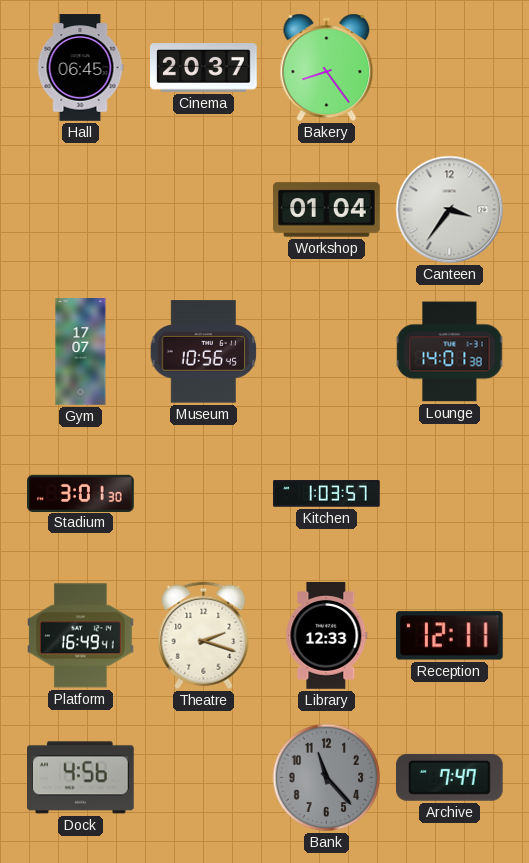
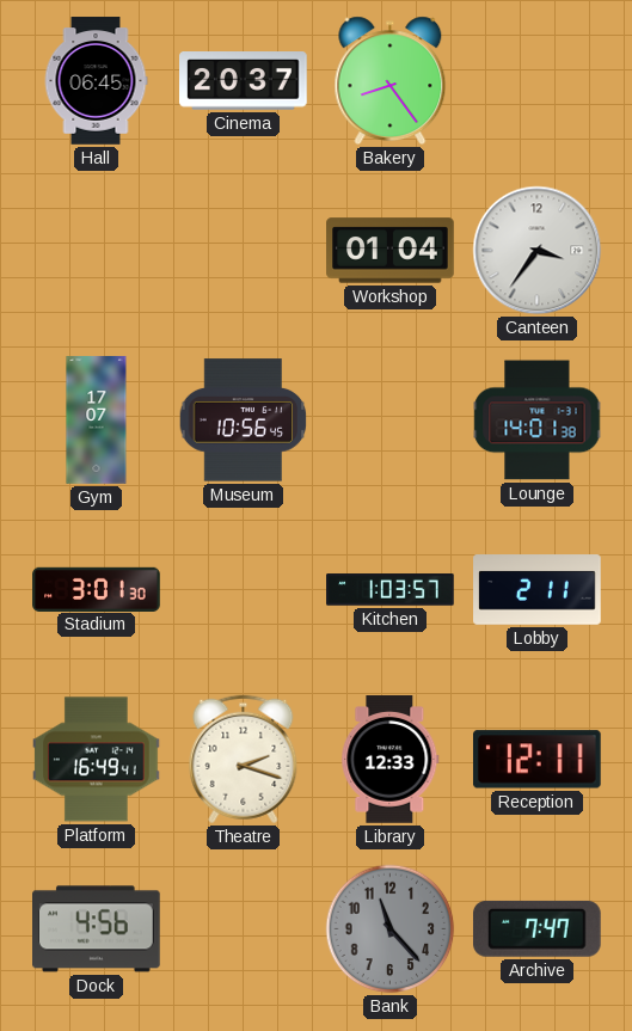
Lobby: none -> 2:11 (538, 590)
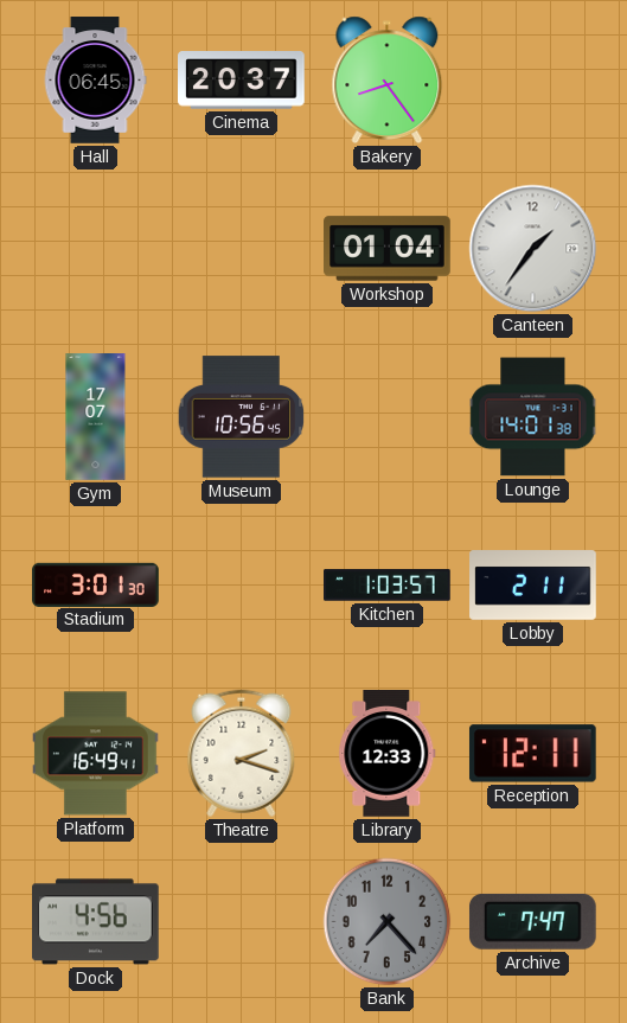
Canteen: 3:36 -> 1:36 (533, 249)
Bank: 11:23 -> 7:23 (388, 922)
